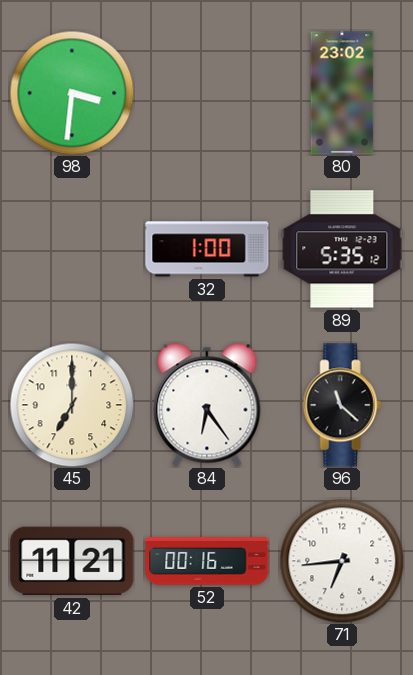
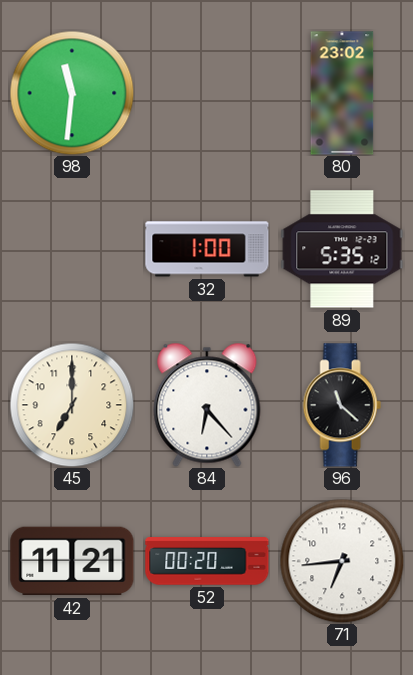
98: 3:31 -> 11:31 (72, 93)
84: 6:24 -> 6:23 (207, 405)
52: 00:16 -> 00:20 (207, 561)
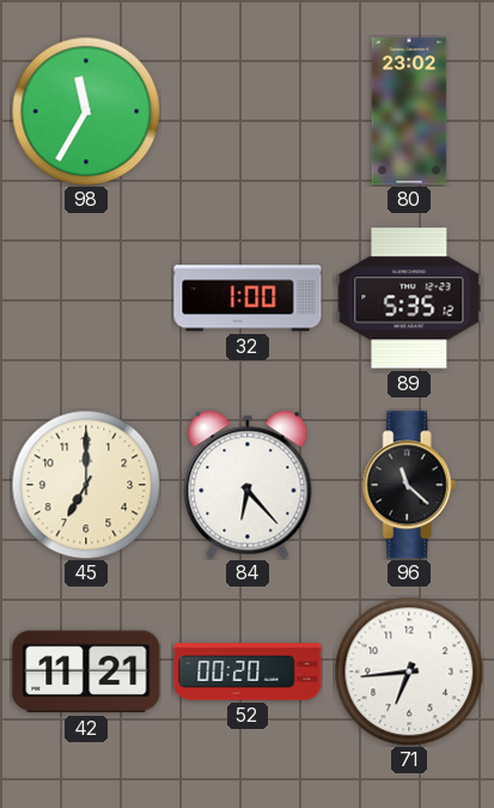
98: 11:31 -> 11:35 (86, 111)
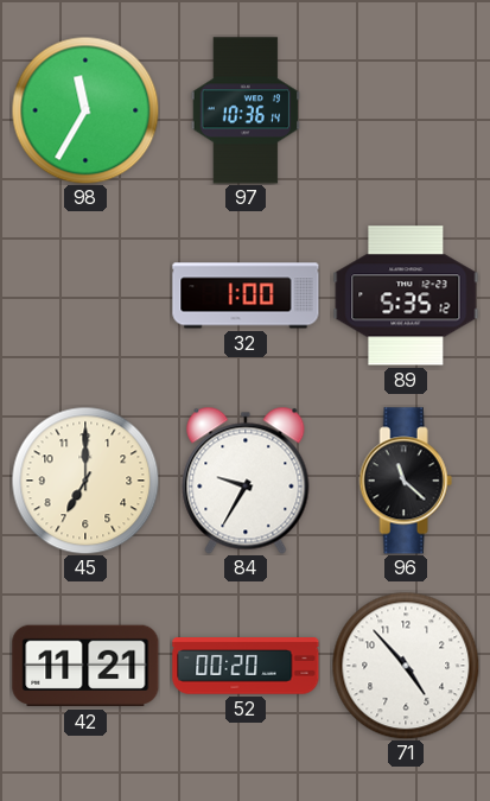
97: none -> 10:36 (244, 110)
80: 23:02 -> none (409, 111)
84: 6:23 -> 9:35 (246, 481)
71: 6:44 -> 4:53 (406, 666)
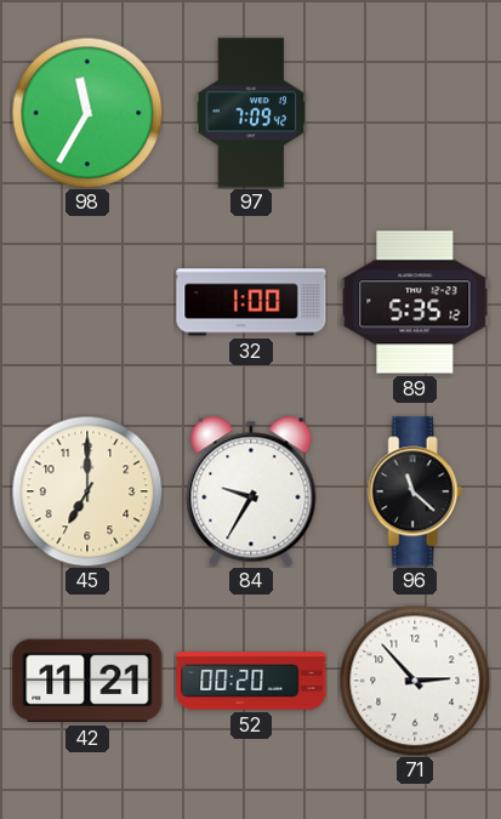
97: 10:36 -> 7:09 (250, 113)
71: 4:53 -> 2:53 (415, 681)
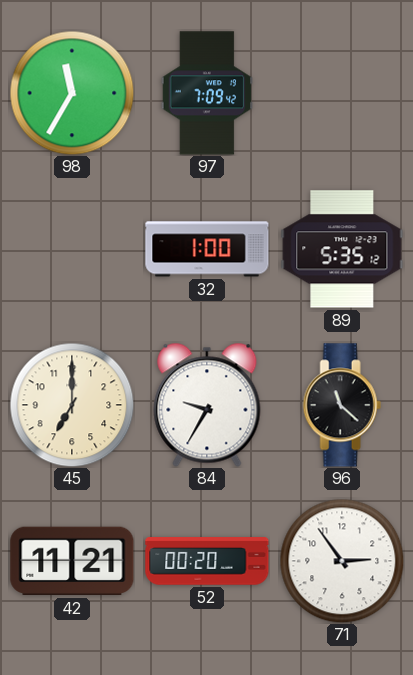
71: 2:53 -> 2:54 (342, 561)
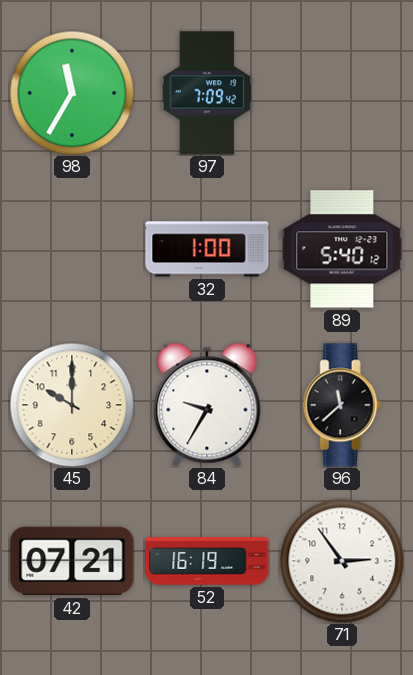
89: 5:35 -> 5:40 (342, 249)
45: 7:00 -> 10:00 (72, 405)
96: 11:22 -> 11:38 (342, 405)
42: 11:21 -> 07:21 (72, 561)
52: 00:20 -> 16:19 (207, 561)
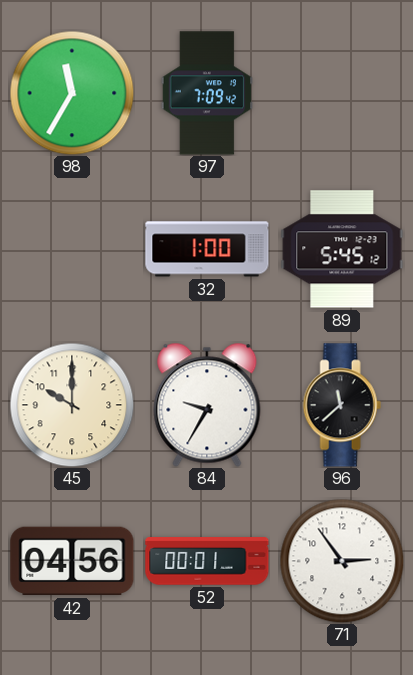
89: 5:40 -> 5:45 (342, 249)
42: 07:21 -> 04:56 (72, 561)
52: 16:19 -> 00:01 (207, 561)
